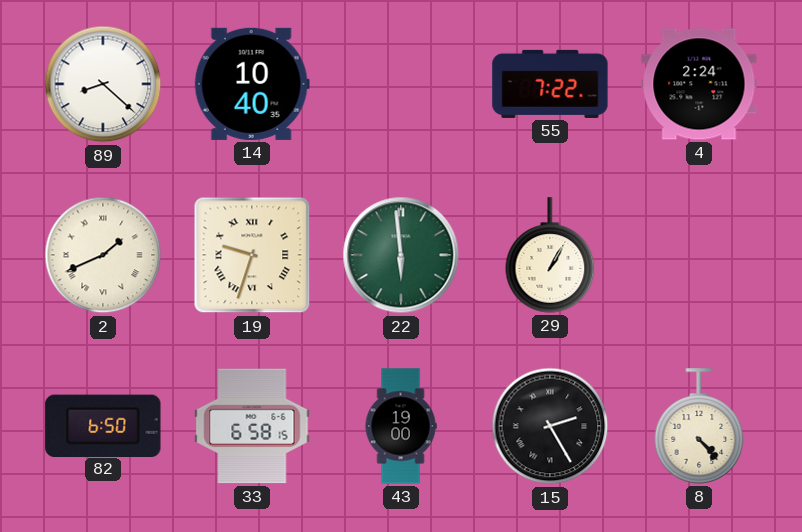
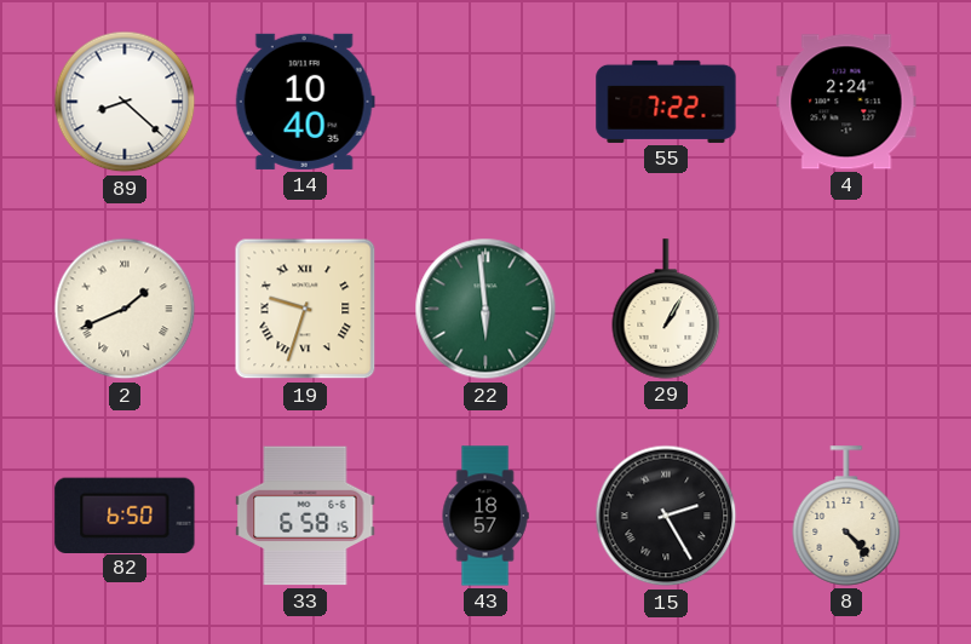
43: 19:00 -> 18:57 (485, 516)
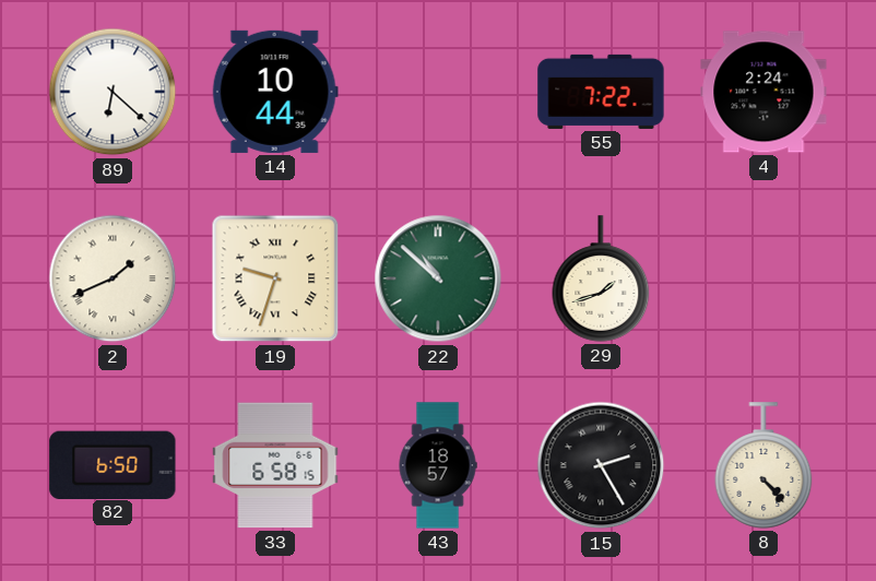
89: 8:22 -> 6:22 (113, 92)
14: 10:40 -> 10:44 (275, 92)
22: 5:59 -> 10:52 (438, 278)
29: 1:05 -> 1:42 (601, 278)
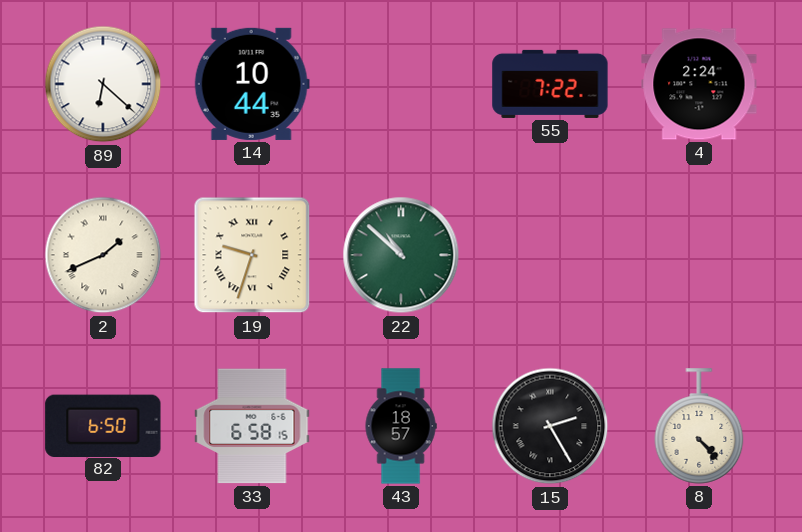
29: 1:42 -> none (601, 278)
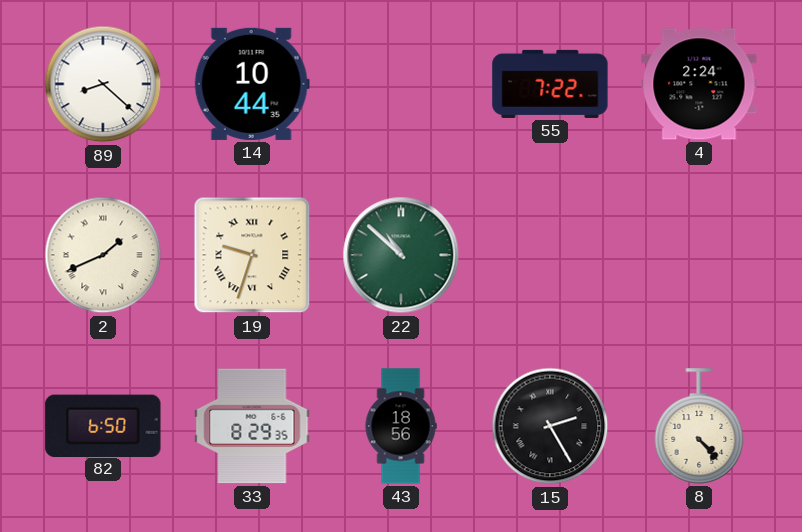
89: 6:22 -> 8:22 (103, 84)
33: 6:58 -> 8:29 (252, 426)
43: 18:57 -> 18:56 (401, 426)
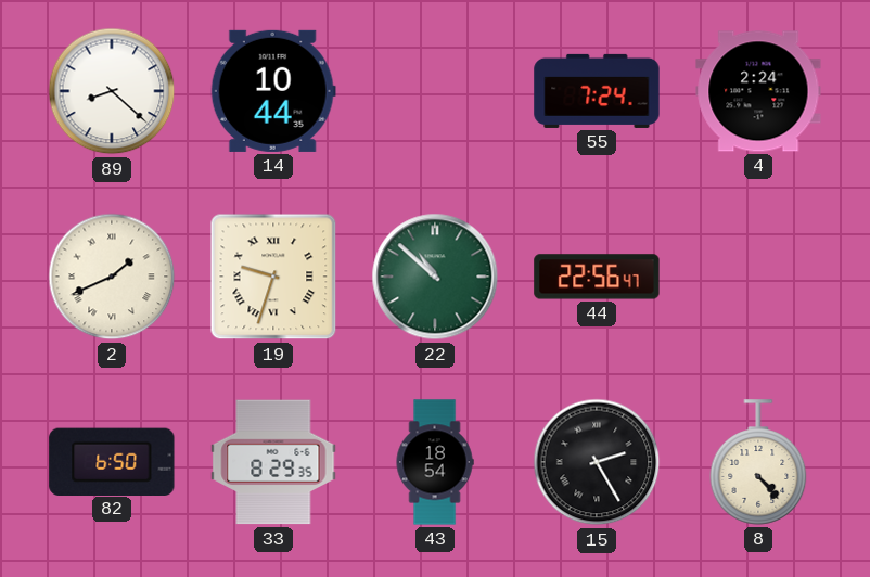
55: 7:22 -> 7:24 (597, 91)
44: none -> 22:56 (597, 277)
43: 18:56 -> 18:54 (435, 462)
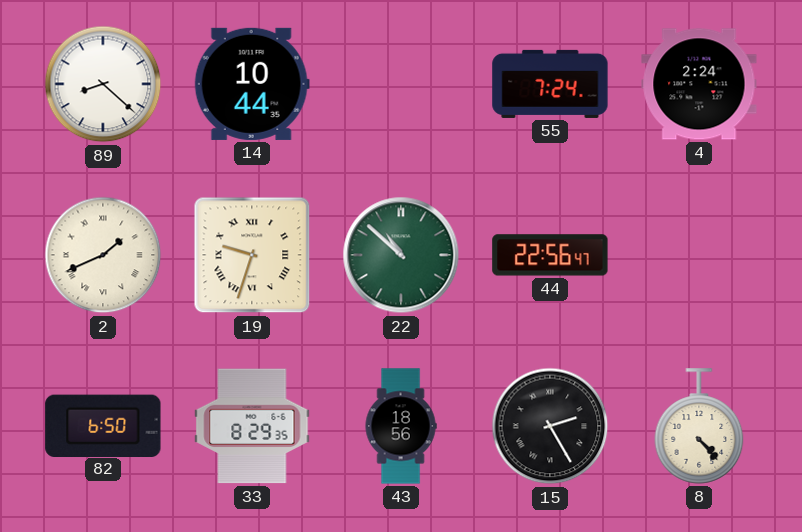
43: 18:54 -> 18:56 (401, 426)
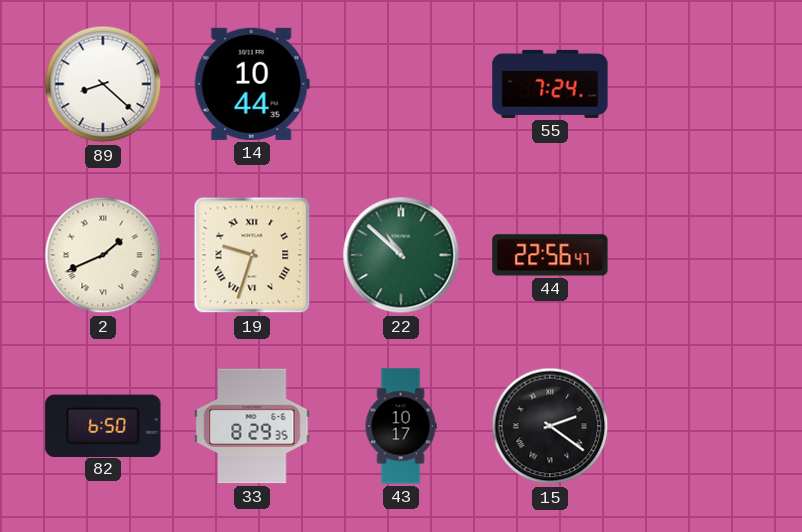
4: 2:24 -> none (699, 84)
43: 18:56 -> 10:17 (401, 426)
15: 2:25 -> 2:21 (550, 426)
8: 4:23 -> none (699, 426)
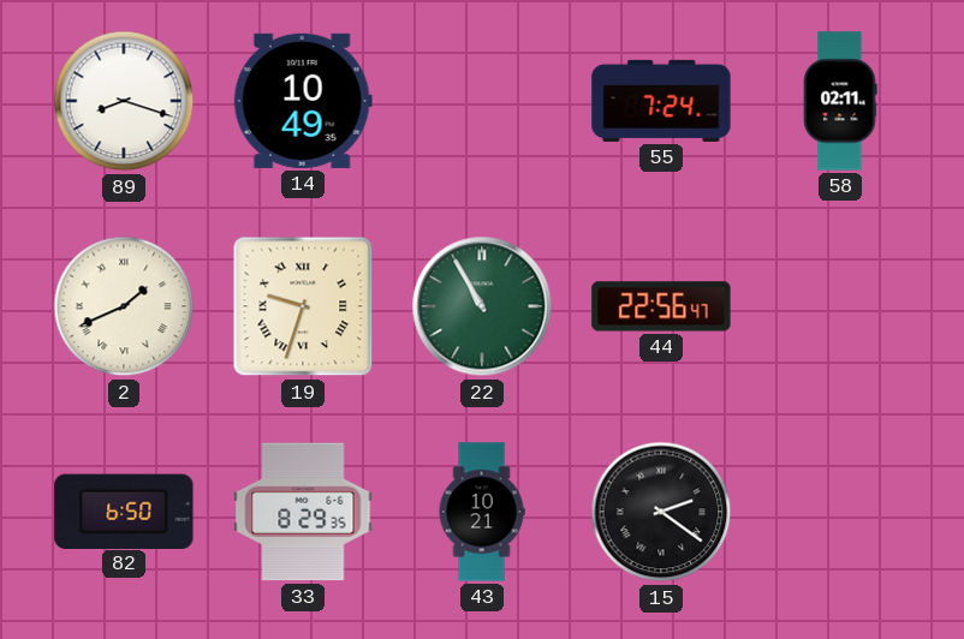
89: 8:22 -> 8:18 (124, 101)
14: 10:44 -> 10:49 (303, 101)
58: none -> 02:11 (840, 101)
22: 10:52 -> 10:55 (482, 306)
43: 10:17 -> 10:21 (482, 512)
